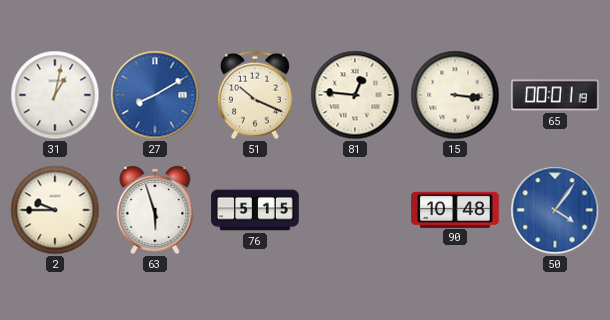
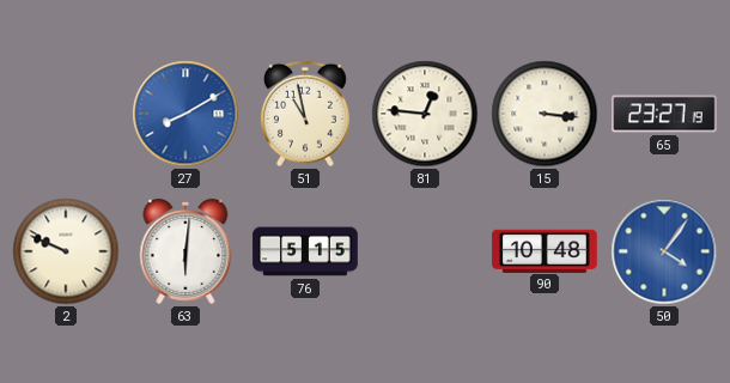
31: 1:02 -> none (55, 95)
51: 10:19 -> 10:58 (305, 114)
65: 00:01 -> 23:27 (664, 114)
2: 9:45 -> 9:49 (66, 251)
63: 5:57 -> 6:01 (185, 251)
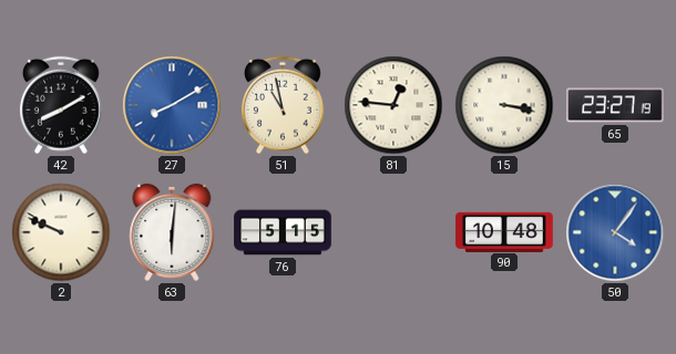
42: none -> 8:10 (61, 105)
15: 3:16 -> 3:17 (504, 105)
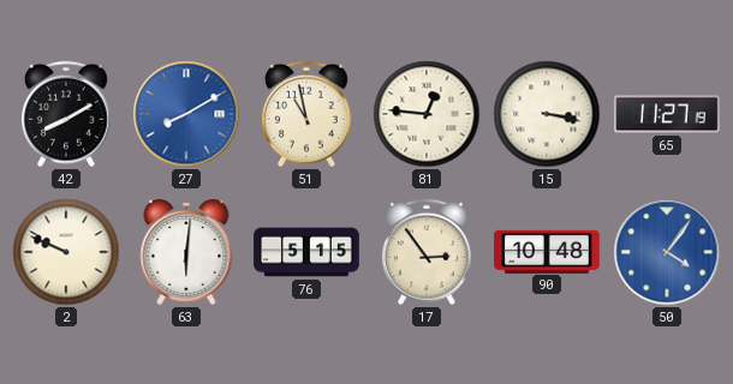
65: 23:27 -> 11:27 (667, 114)
17: none -> 2:54 (427, 252)
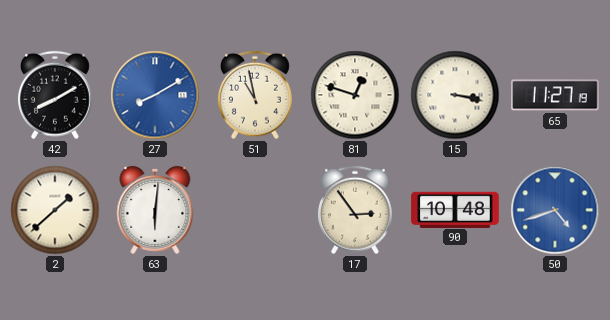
81: 12:46 -> 12:48 (355, 95)
2: 9:49 -> 1:38 (55, 210)
76: 5:15 -> none (306, 252)
50: 4:06 -> 4:42 (555, 210)
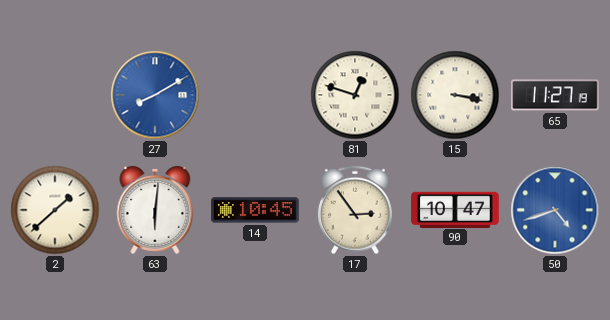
42: 8:10 -> none (55, 95)
51: 10:58 -> none (255, 95)
14: none -> 10:45 (255, 210)
90: 10:48 -> 10:47 (455, 209)
